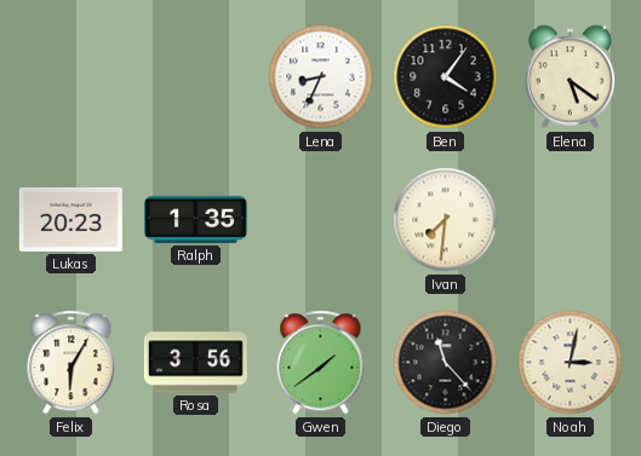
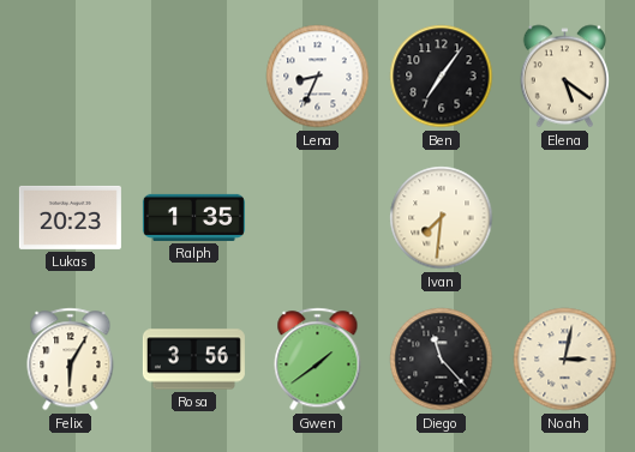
Ben: 4:06 -> 7:06 (442, 77)
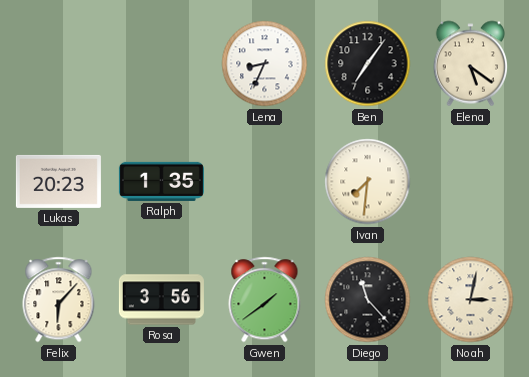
Felix: 6:05 -> 6:07 (59, 300)
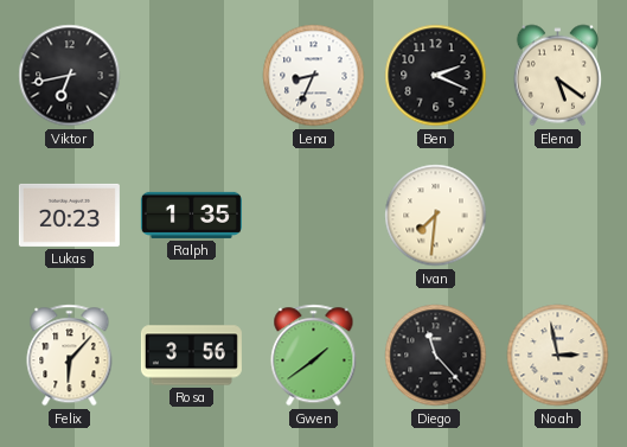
Viktor: none -> 6:43 (70, 76)
Ben: 7:06 -> 2:19 (436, 76)
Noah: 3:02 -> 2:58 (558, 356)
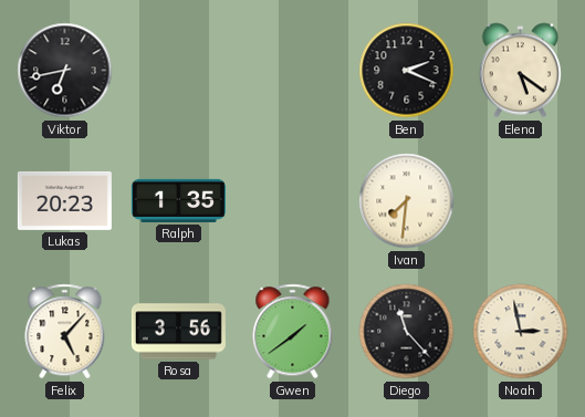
Lena: 8:34 -> none (314, 76)
Felix: 6:07 -> 5:07 (65, 332)
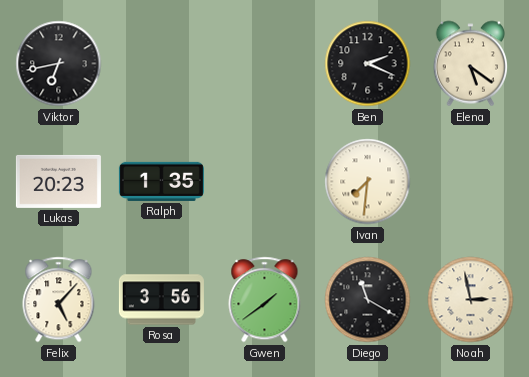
Diego: 11:23 -> 11:20 (368, 300)
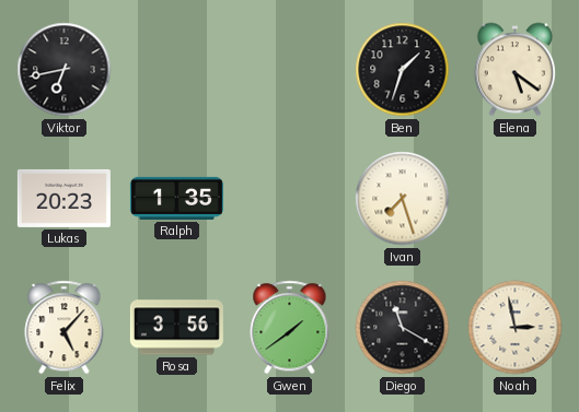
Ben: 2:19 -> 1:33 (403, 70)
Ivan: 7:31 -> 7:27 (403, 199)
